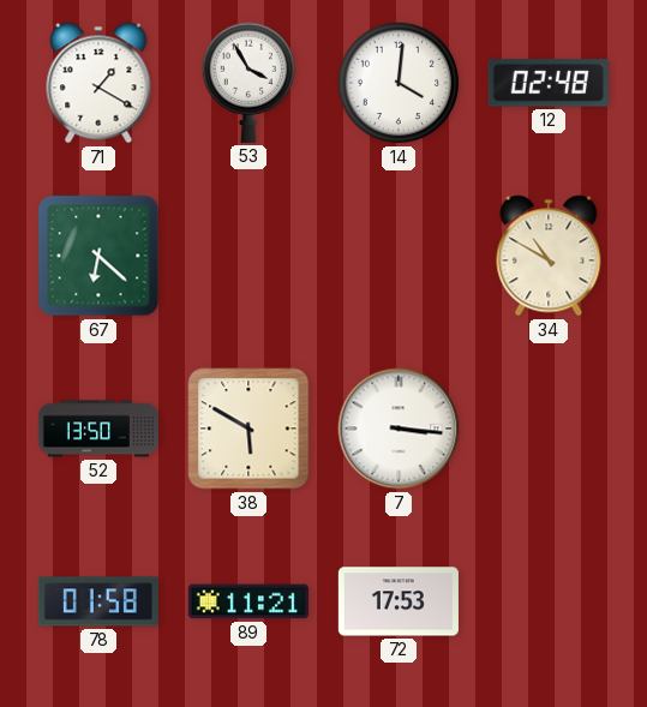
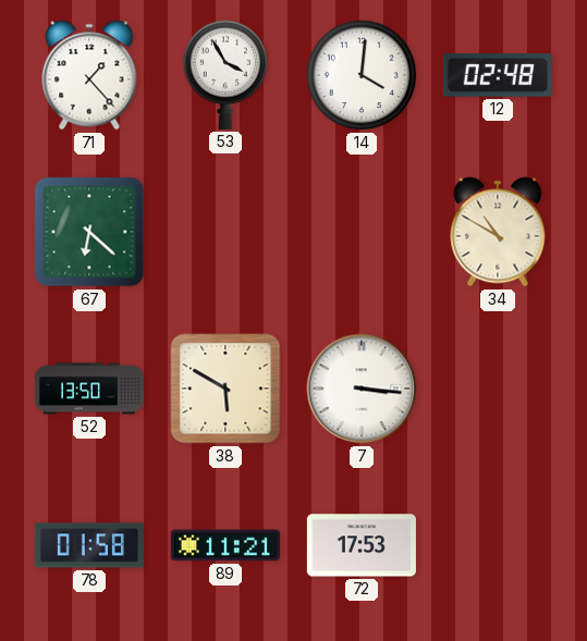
71: 1:20 -> 1:23 (89, 75)
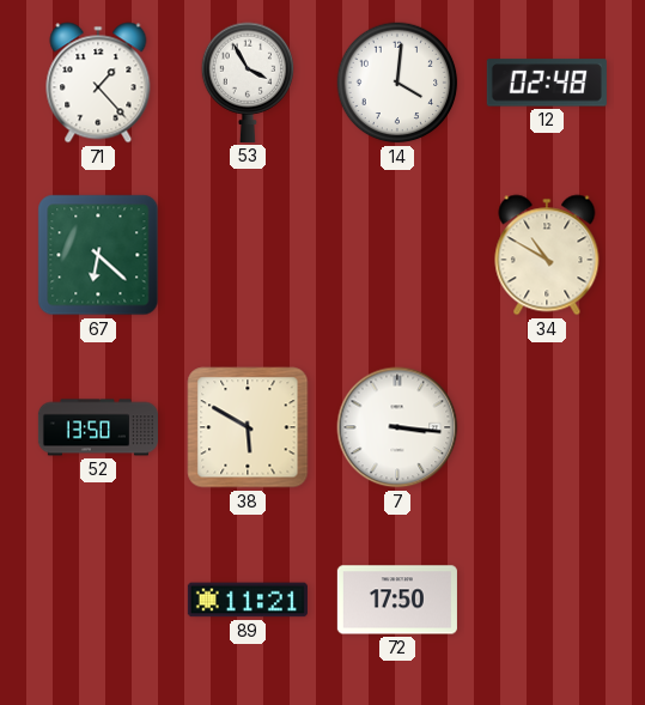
78: 01:58 -> none (89, 545)
72: 17:53 -> 17:50 (397, 600)
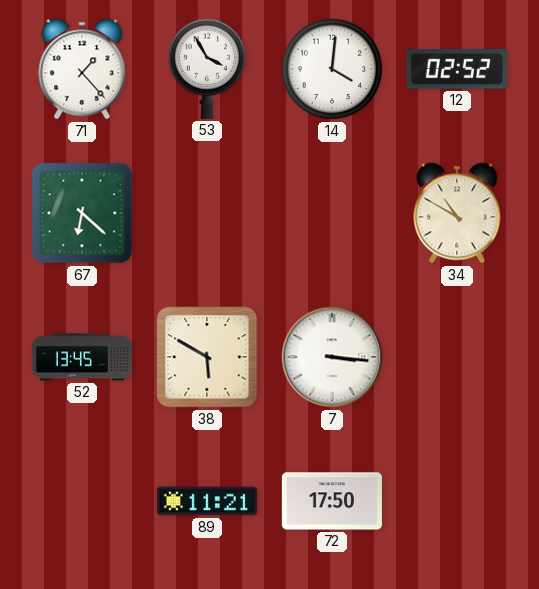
12: 02:48 -> 02:52 (457, 69)
52: 13:50 -> 13:45 (81, 357)
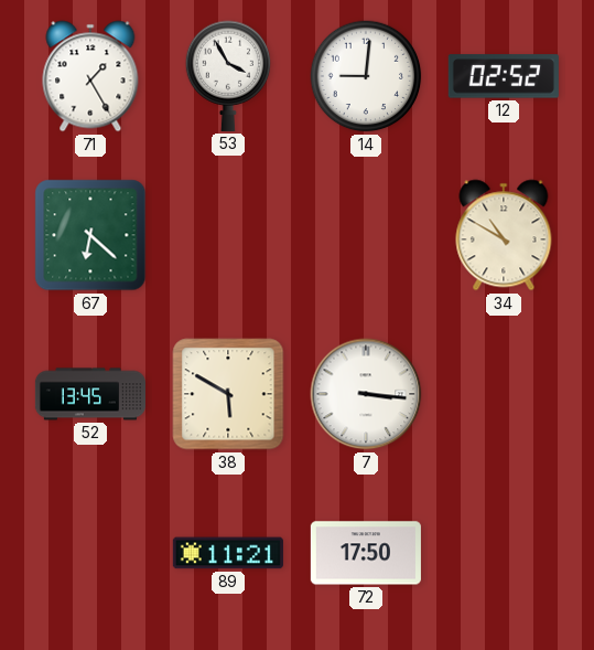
71: 1:23 -> 1:25 (90, 76)
14: 4:01 -> 9:01 (366, 76)
